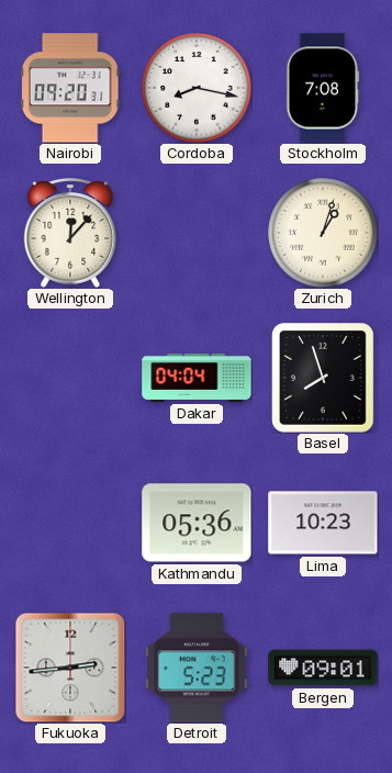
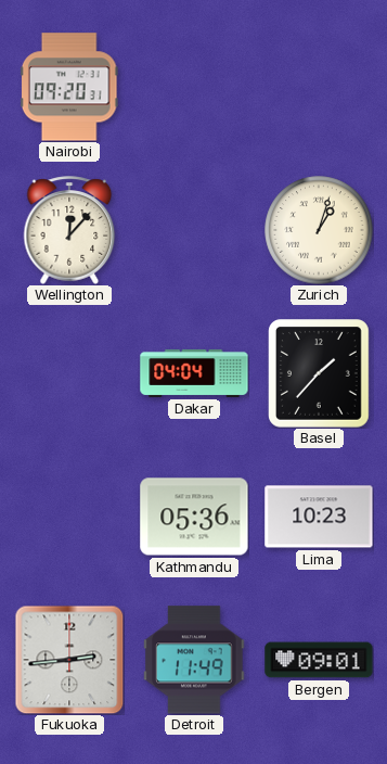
Cordoba: 8:17 -> none (197, 88)
Stockholm: 7:08 -> none (323, 88)
Basel: 7:57 -> 1:37 (320, 374)
Detroit: 5:23 -> 11:49 (194, 660)
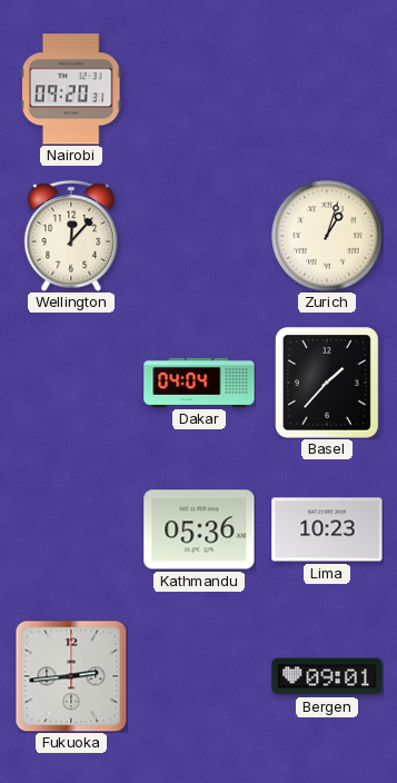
Detroit: 11:49 -> none (194, 660)
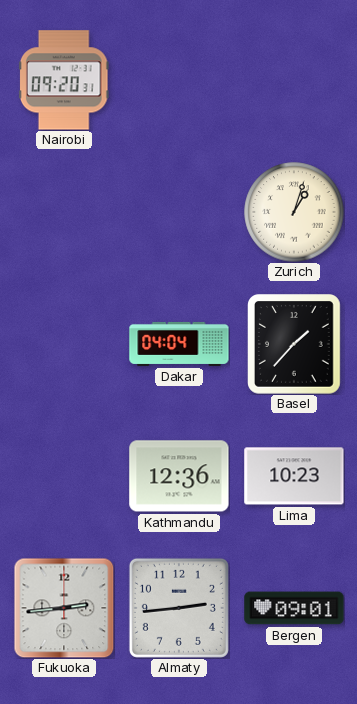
Wellington: 12:07 -> none (71, 236)
Kathmandu: 05:36 -> 12:36 (179, 476)
Almaty: none -> 2:44 (179, 608)
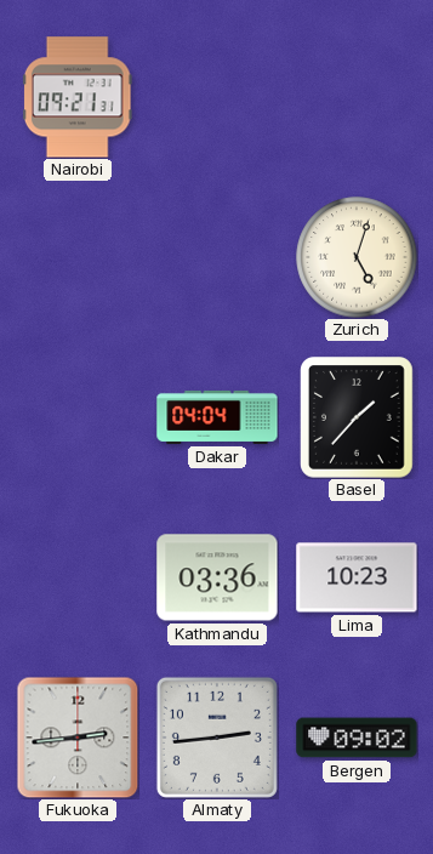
Nairobi: 09:20 -> 09:21 (78, 97)
Zurich: 1:03 -> 5:03 (357, 257)
Kathmandu: 12:36 -> 03:36 (217, 577)
Bergen: 09:01 -> 09:02 (357, 738)
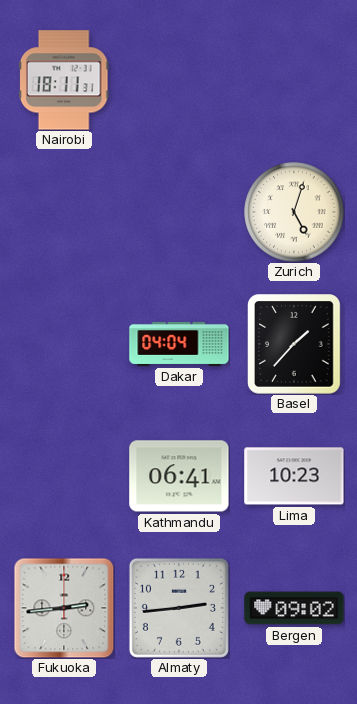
Nairobi: 09:21 -> 18:11 (64, 80)
Kathmandu: 03:36 -> 06:41 (179, 476)
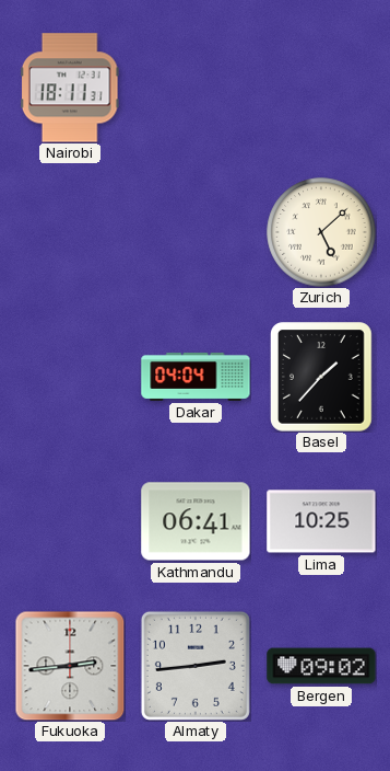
Zurich: 5:03 -> 5:08 (321, 232)
Lima: 10:23 -> 10:25 (321, 521)
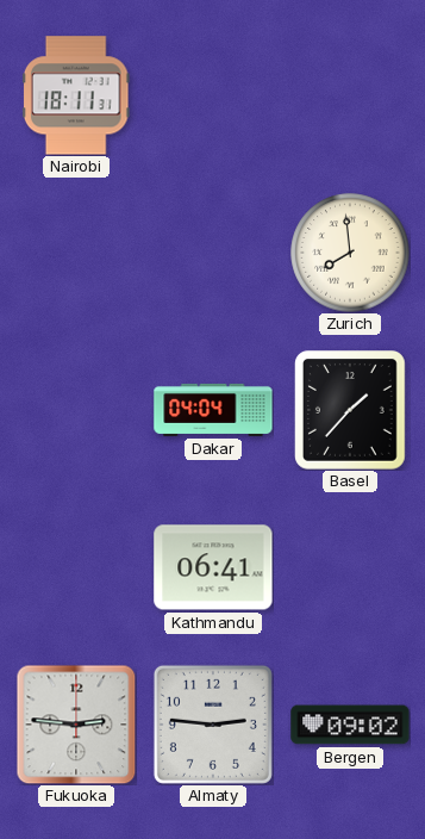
Zurich: 5:08 -> 7:59 (350, 253)
Lima: 10:25 -> none (321, 521)
Fukuoka: 2:44 -> 2:46 (76, 725)
Almaty: 2:44 -> 2:46 (213, 725)
